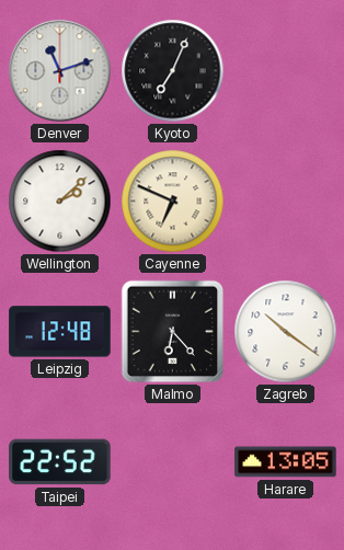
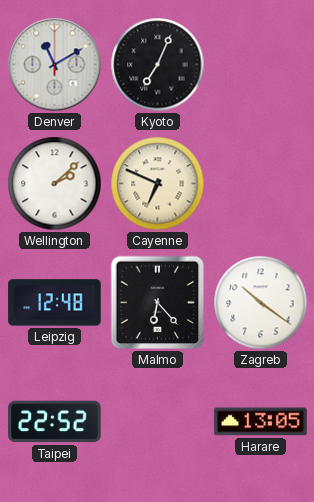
Denver: 11:12 -> 11:10 (55, 65)
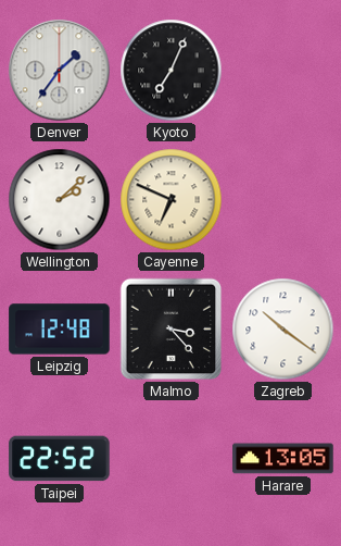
Denver: 11:10 -> 1:36 (60, 71)
Malmo: 6:23 -> 3:23 (172, 330)
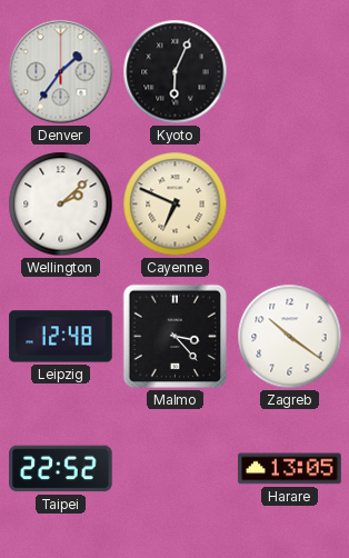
Kyoto: 7:04 -> 6:04 (176, 72)
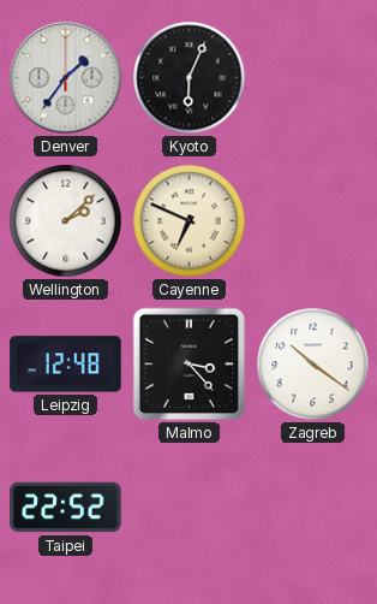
Harare: 13:05 -> none (290, 469)
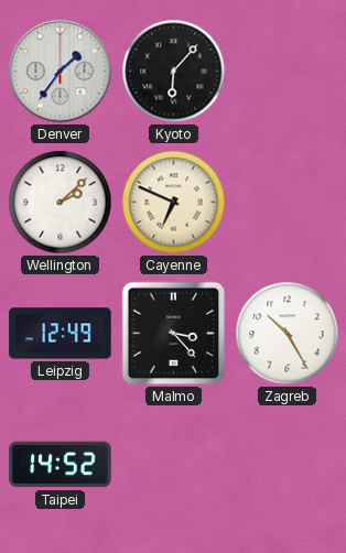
Kyoto: 6:04 -> 6:07 (174, 72)
Leipzig: 12:48 -> 12:49 (61, 334)
Zagreb: 10:21 -> 10:25 (288, 334)
Taipei: 22:52 -> 14:52 (61, 465)
